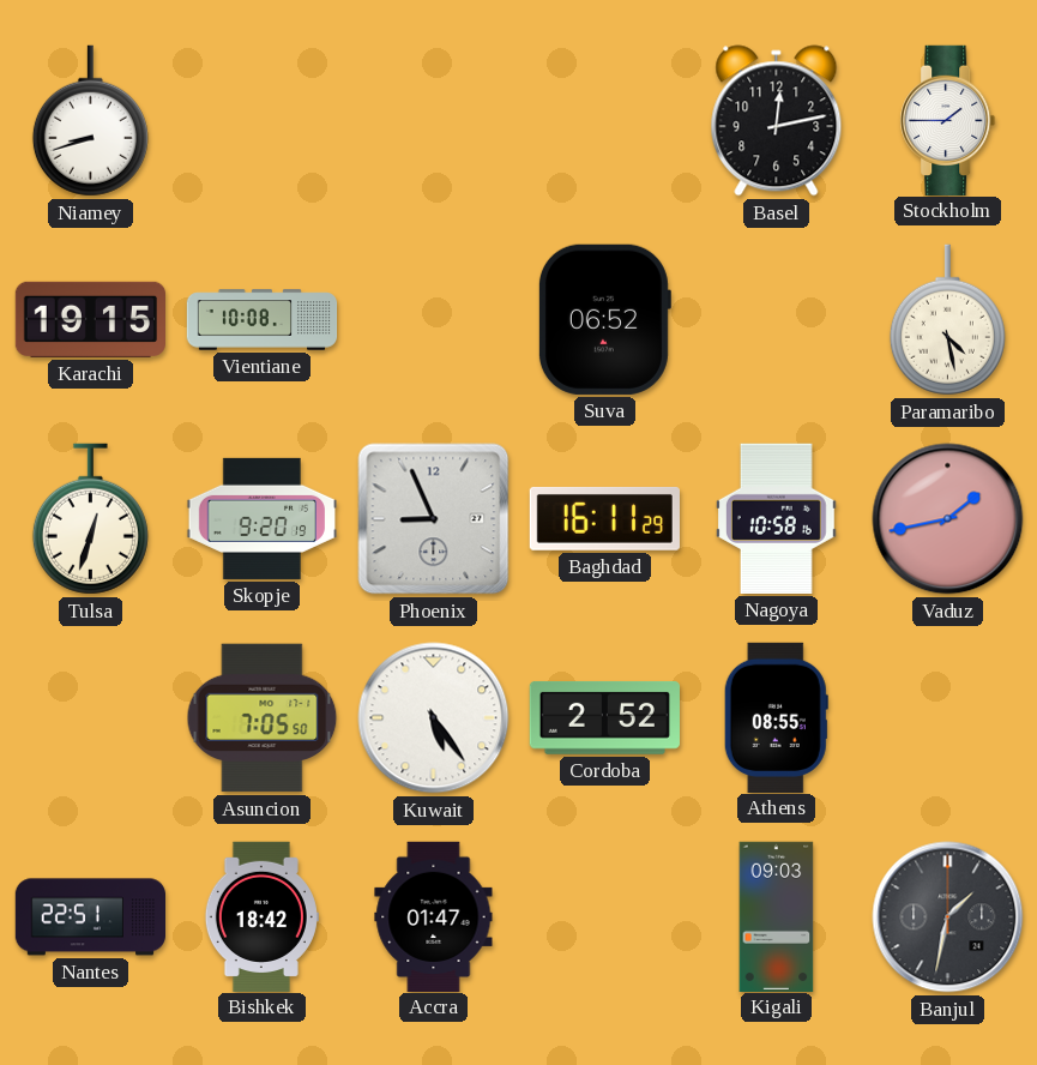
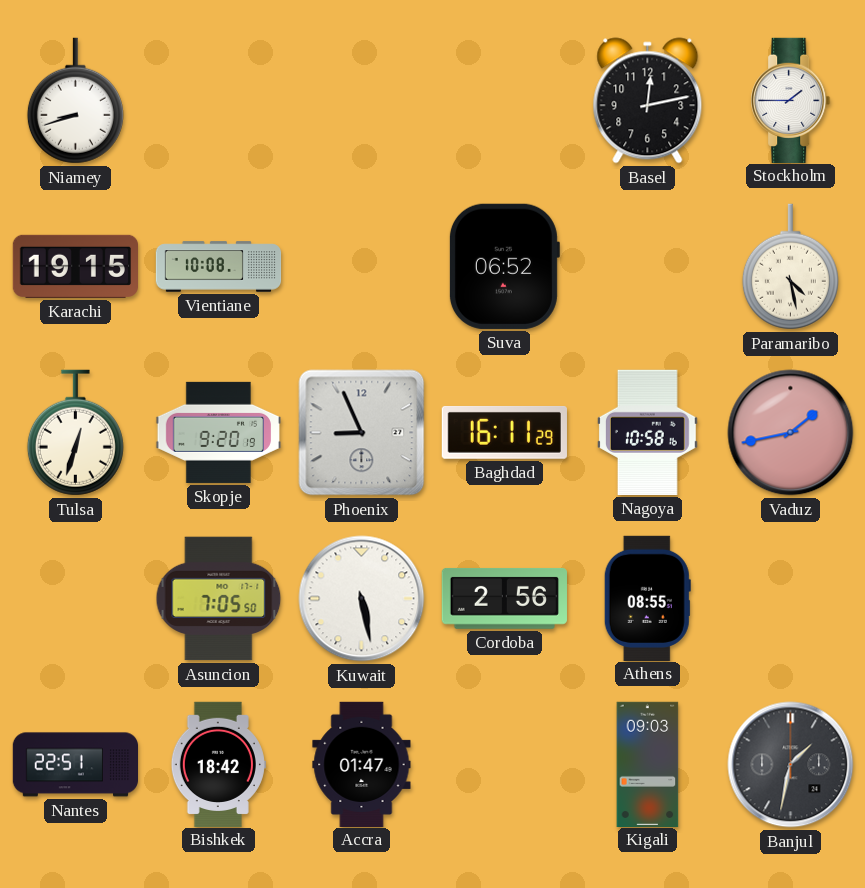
Kuwait: 5:24 -> 5:28 (362, 599)
Cordoba: 2:52 -> 2:56 (504, 598)
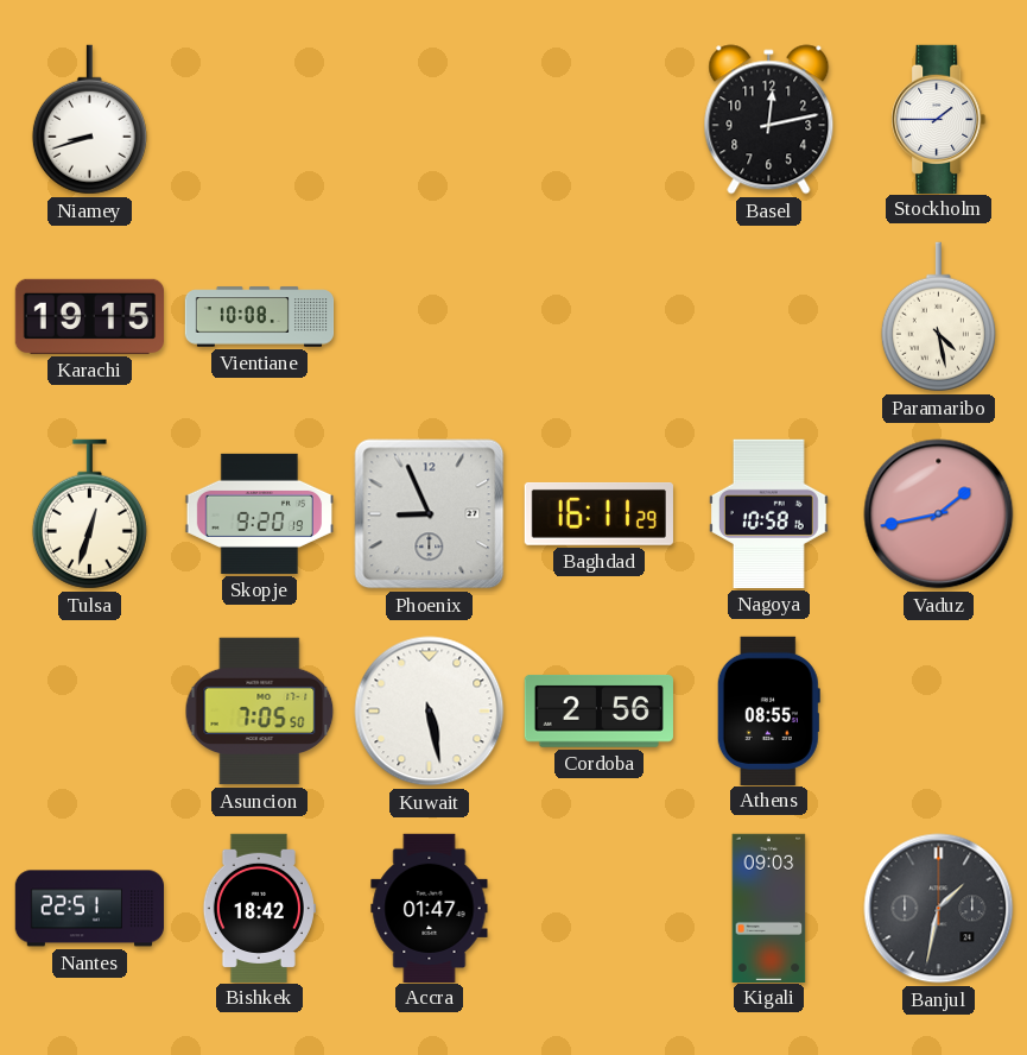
Suva: 06:52 -> none (504, 266)
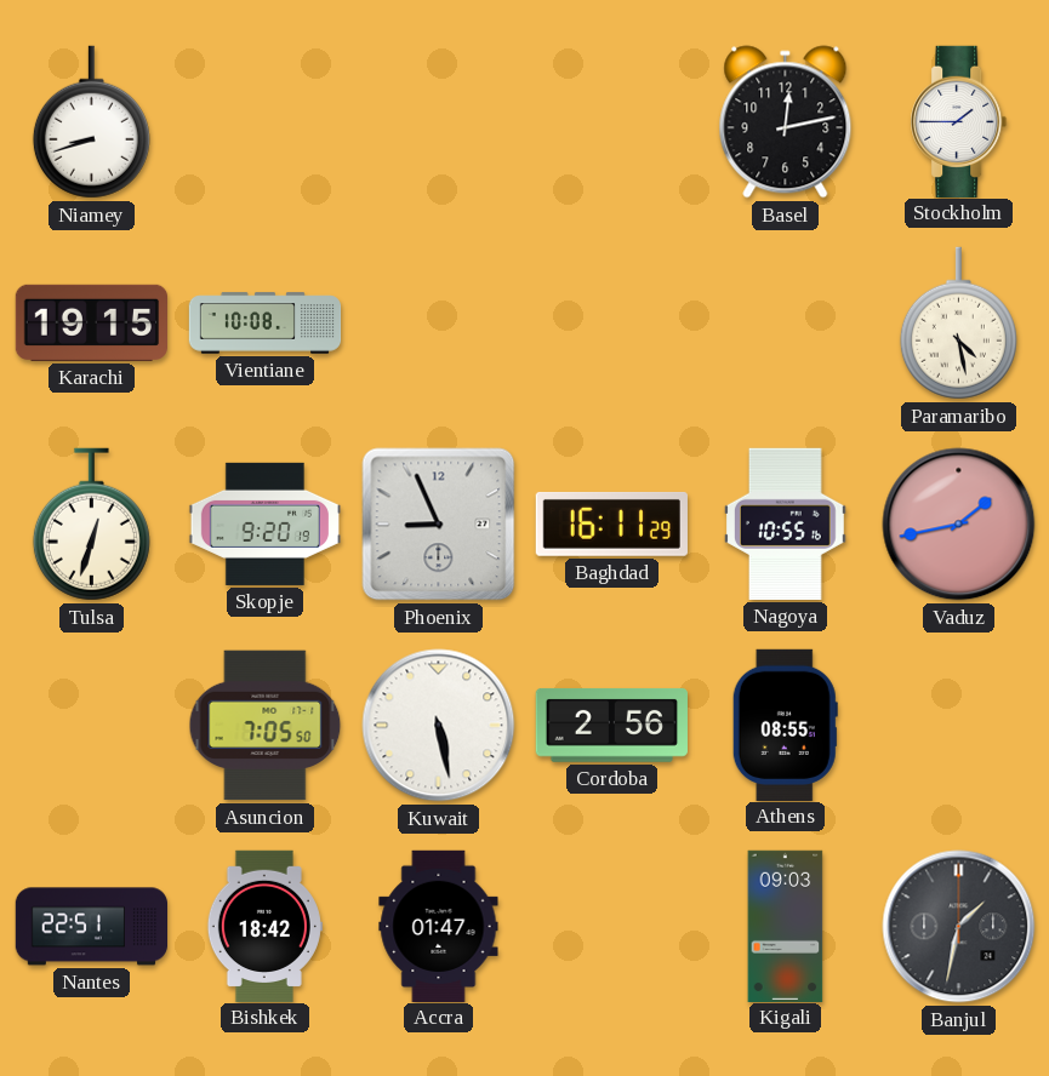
Nagoya: 10:58 -> 10:55 (785, 523)
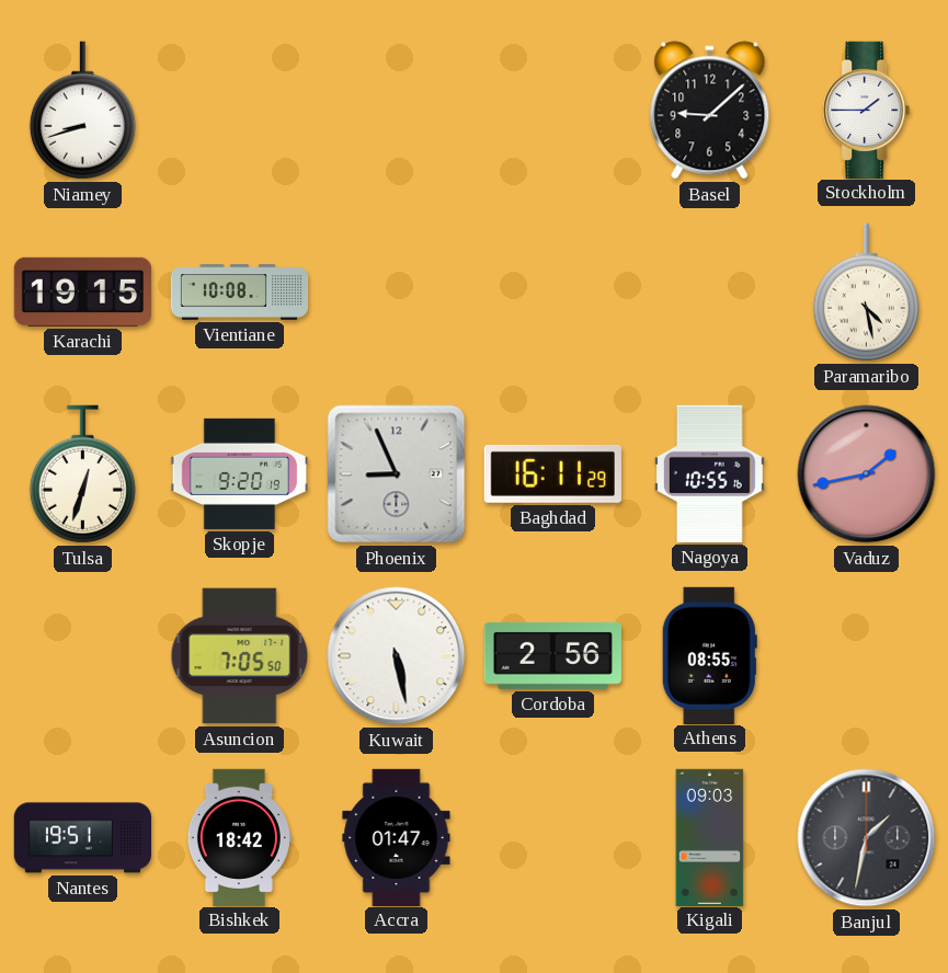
Basel: 12:13 -> 9:08 (710, 111)
Nantes: 22:51 -> 19:51 (82, 838)
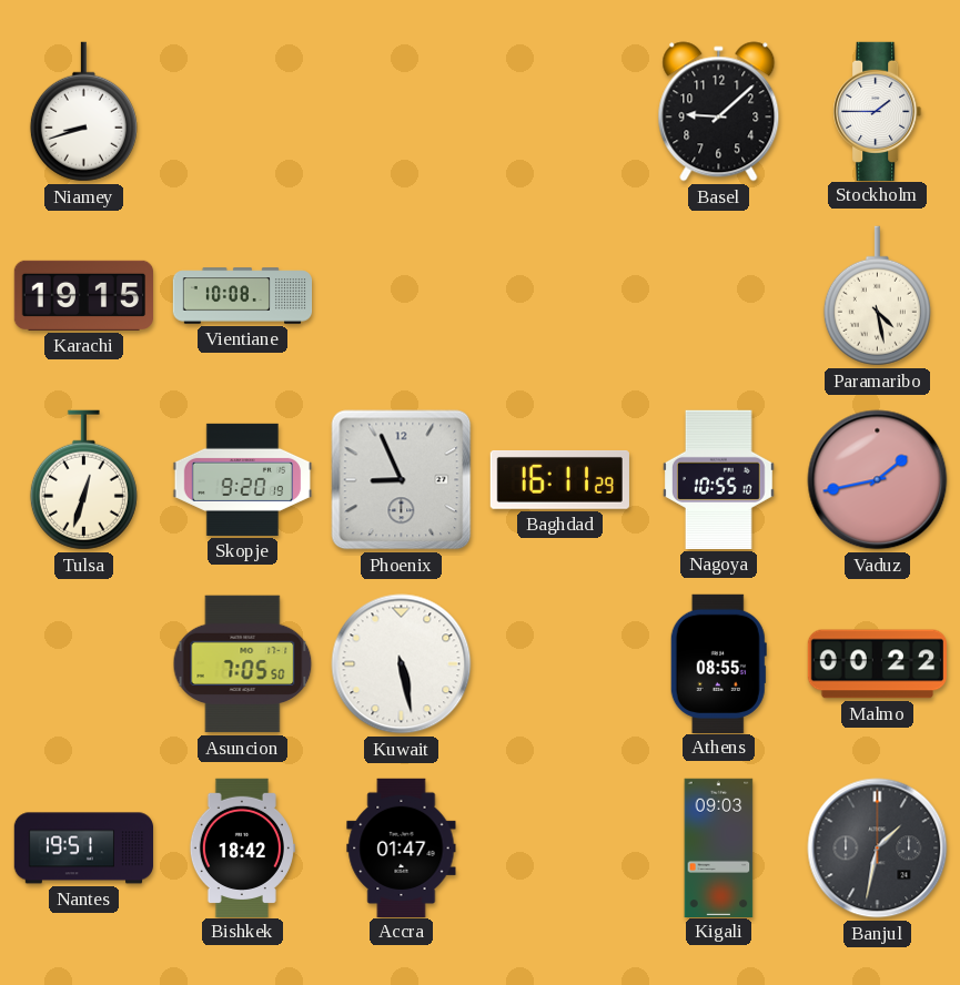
Nagoya: 10:55:16 -> 10:55:10 (718, 479)
Cordoba: 2:56 -> none (552, 655)
Malmo: none -> 00:22 (877, 664)
